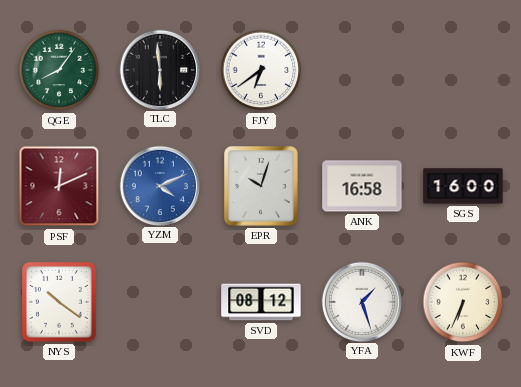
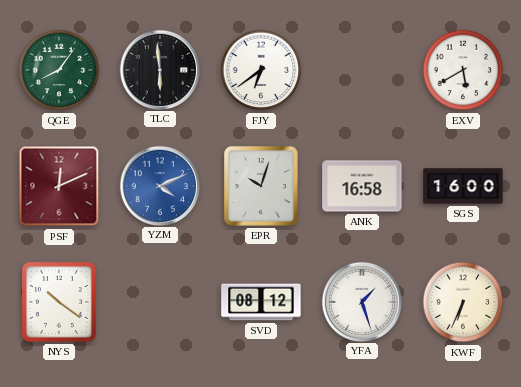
EXV: none -> 5:40 (463, 70)
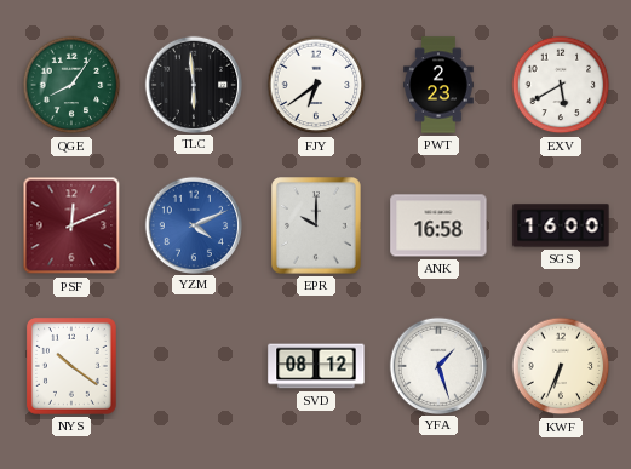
PWT: none -> 2:23 (438, 85)
EPR: 10:03 -> 10:00 (317, 227)
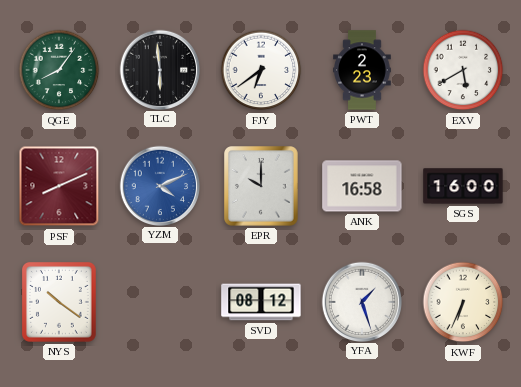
PSF: 12:11 -> 8:11 (59, 186)
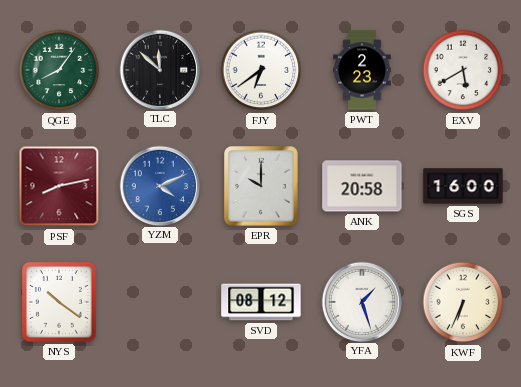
TLC: 5:59 -> 11:52 (159, 69)
PSF: 8:11 -> 8:13 (59, 186)
ANK: 16:58 -> 20:58 (362, 186)
